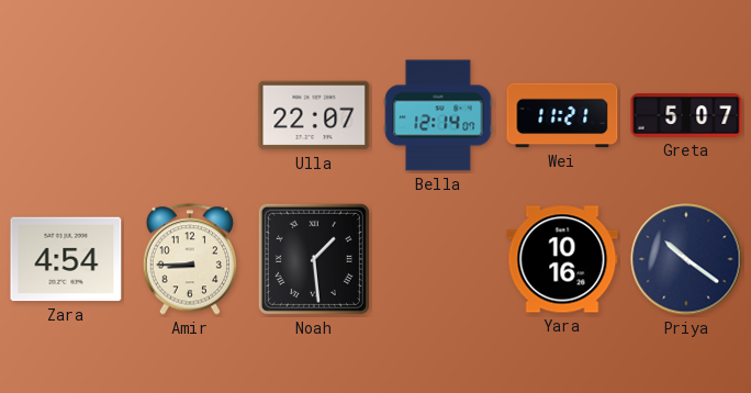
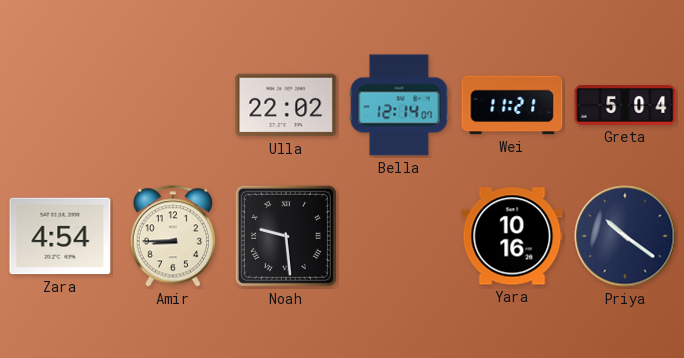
Ulla: 22:07 -> 22:02 (286, 105)
Greta: 5:07 -> 5:04 (625, 106)
Noah: 1:29 -> 9:29 (286, 236)
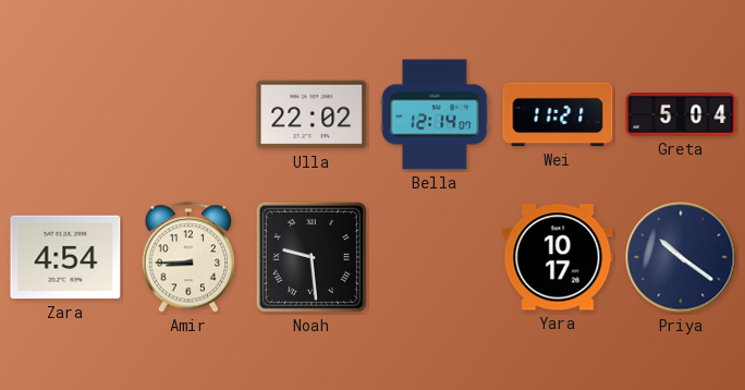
Yara: 10:16 -> 10:17 (558, 257)
